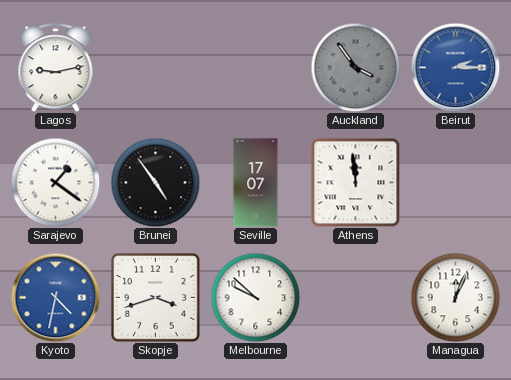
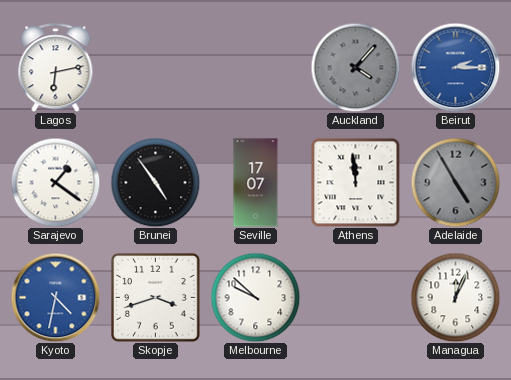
Lagos: 9:13 -> 6:13 (56, 68)
Auckland: 3:54 -> 4:07 (355, 67)
Adelaide: none -> 4:55 (455, 182)
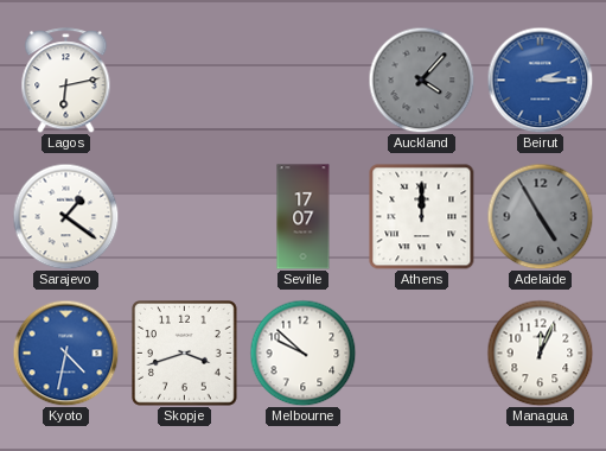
Brunei: 4:54 -> none (155, 182)
Athens: 11:59 -> 12:00 (421, 216)
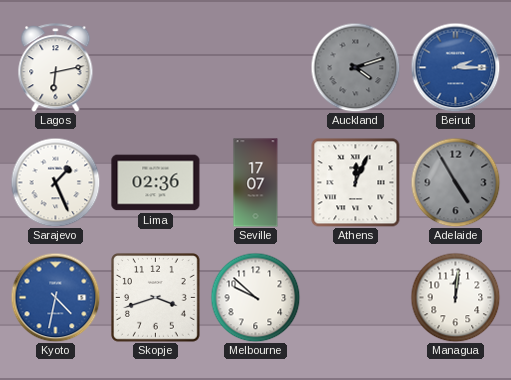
Auckland: 4:07 -> 4:12 (355, 67)
Sarajevo: 1:21 -> 1:26 (55, 182)
Lima: none -> 02:36 (156, 183)
Athens: 12:00 -> 12:04 (355, 182)
Managua: 12:04 -> 12:01 (455, 297)
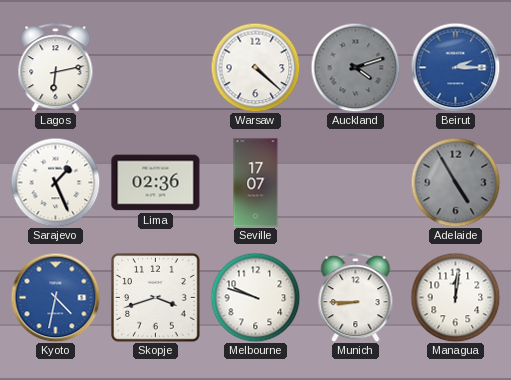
Warsaw: none -> 4:22 (255, 67)
Athens: 12:04 -> none (355, 182)
Melbourne: 9:52 -> 9:48 (255, 297)
Munich: none -> 8:45 (356, 298)
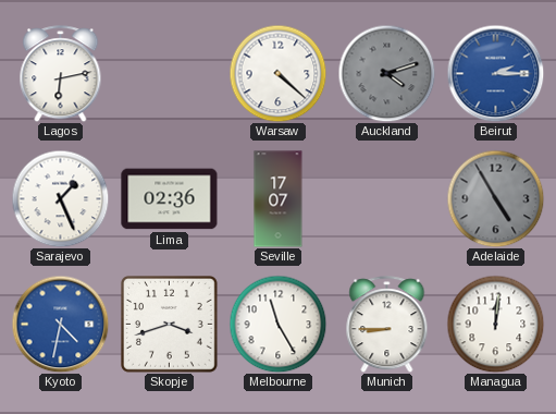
Melbourne: 9:48 -> 11:25 (277, 324)
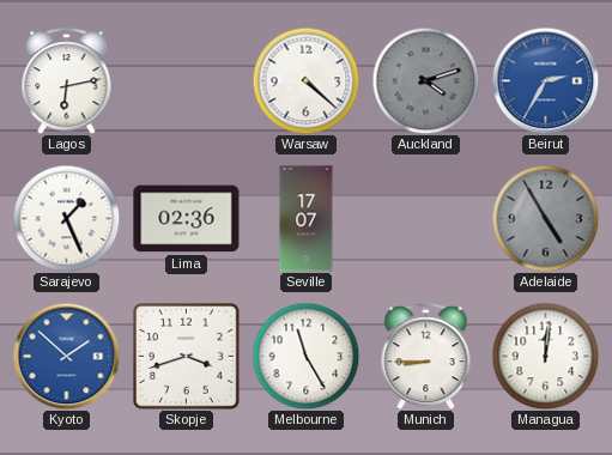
Beirut: 2:15 -> 2:35 (545, 80)
Kyoto: 4:32 -> 1:52 (66, 356)
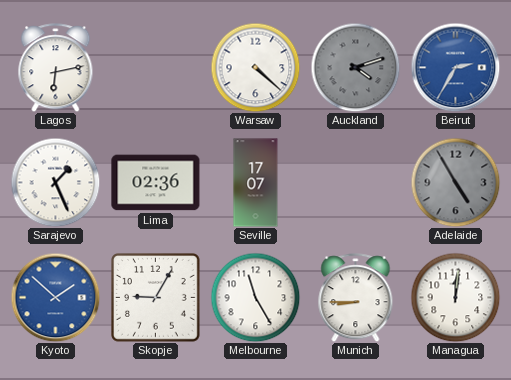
Skopje: 3:42 -> 9:05 (156, 298)
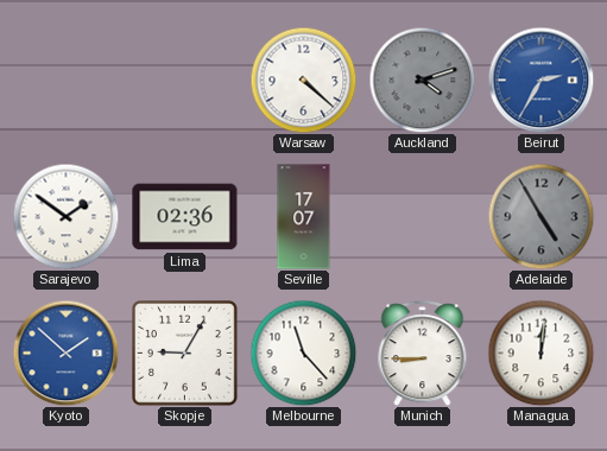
Lagos: 6:13 -> none (56, 68)
Sarajevo: 1:26 -> 1:51 (65, 216)
Melbourne: 11:25 -> 11:23 (303, 352)
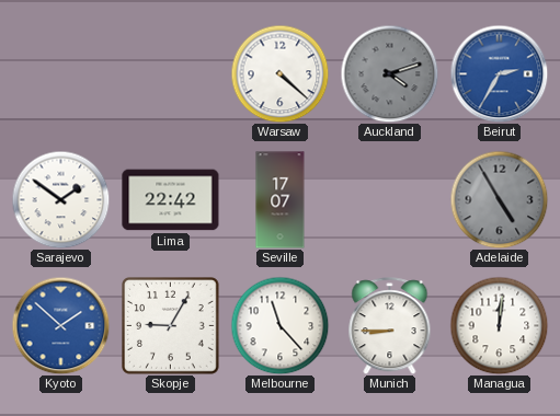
Lima: 02:36 -> 22:42 (171, 200)
